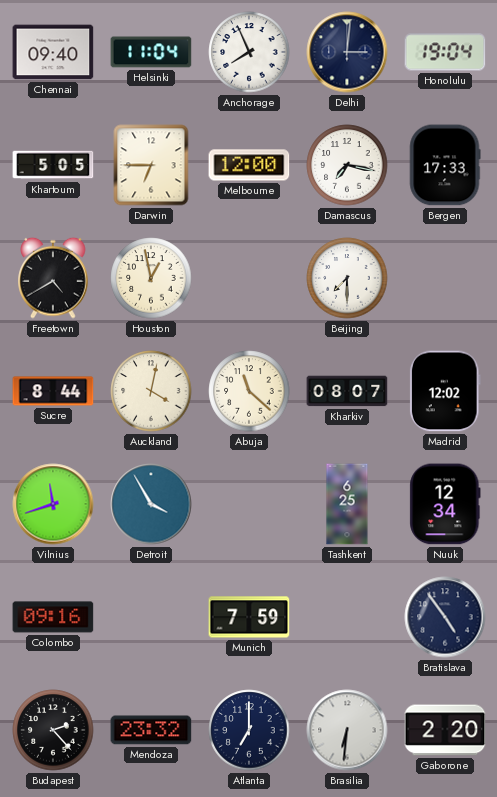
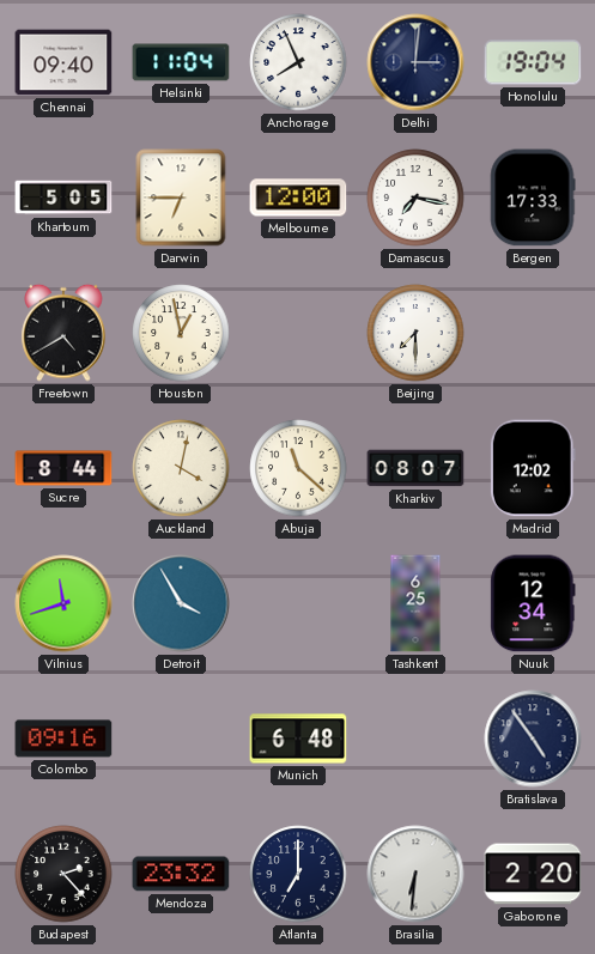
Munich: 7:59 -> 6:48 (298, 739)
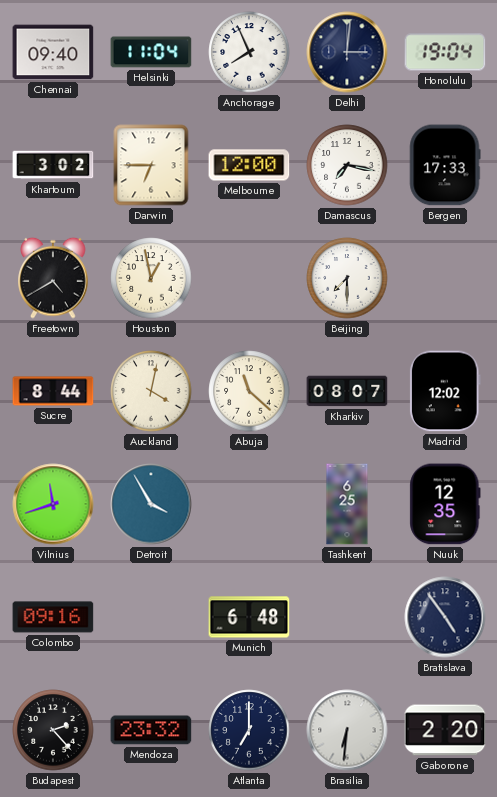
Khartoum: 5:05 -> 3:02 (53, 165)
Nuuk: 12:34 -> 12:35 (445, 504)
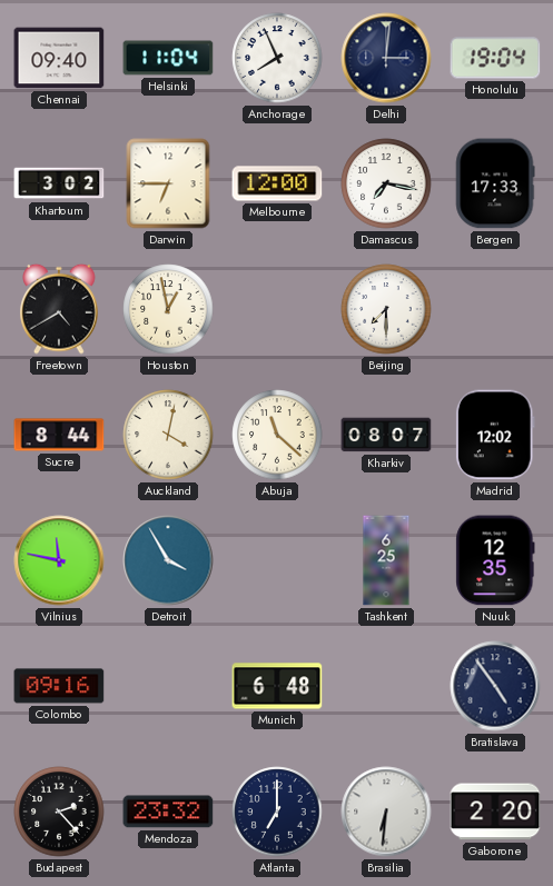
Vilnius: 11:42 -> 11:47 (59, 560)
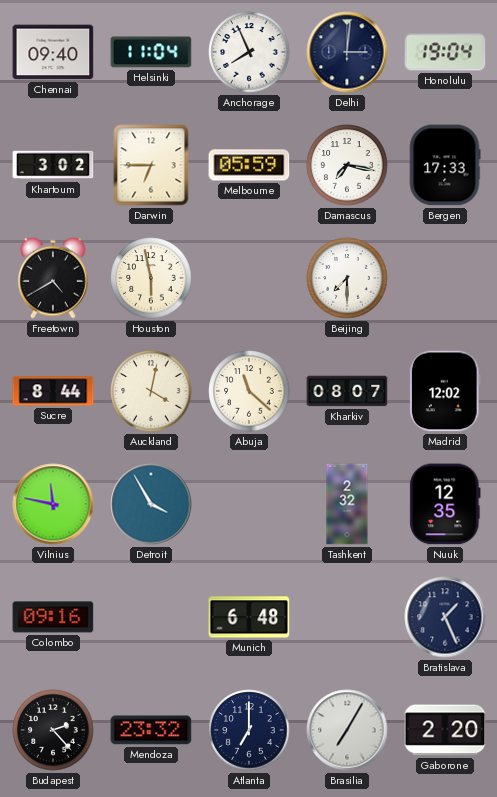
Melbourne: 12:00 -> 05:59 (249, 165)
Houston: 12:58 -> 5:58 (151, 278)
Tashkent: 6:25 -> 2:32 (347, 504)
Bratislava: 4:54 -> 1:26 (445, 617)
Brasilia: 6:31 -> 7:05 (347, 730)
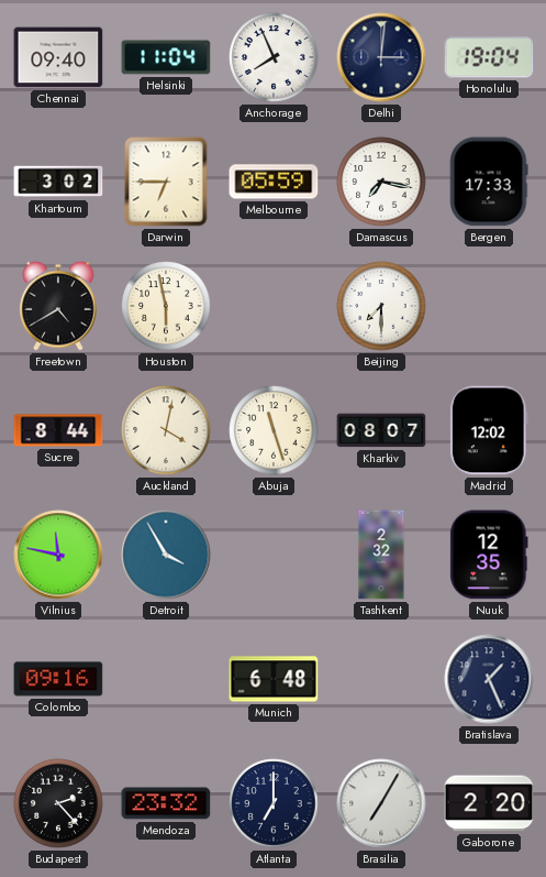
Abuja: 11:22 -> 11:27 (274, 430)
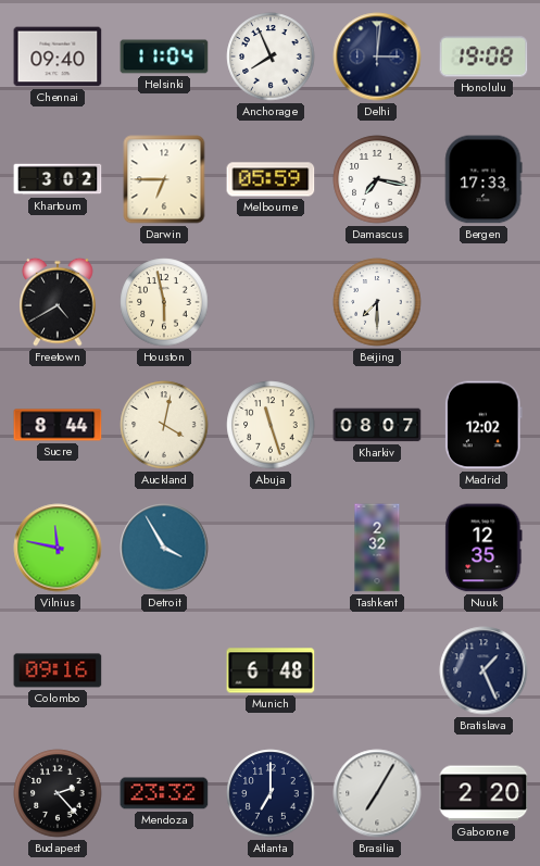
Honolulu: 19:04 -> 19:08 (484, 57)
